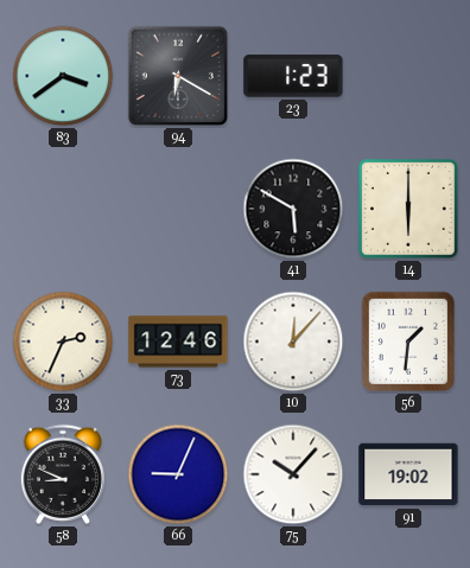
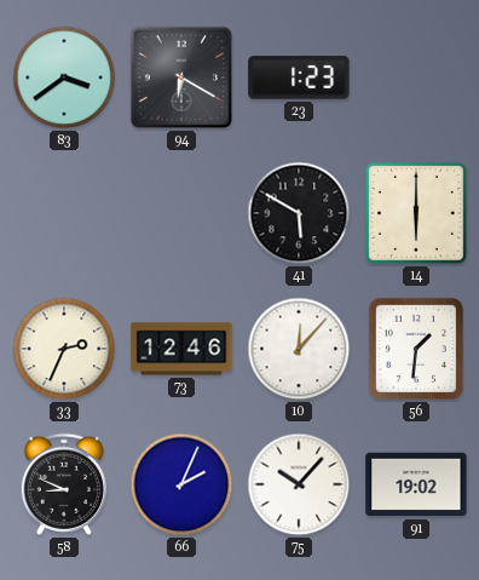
66: 9:04 -> 2:04 (181, 484)
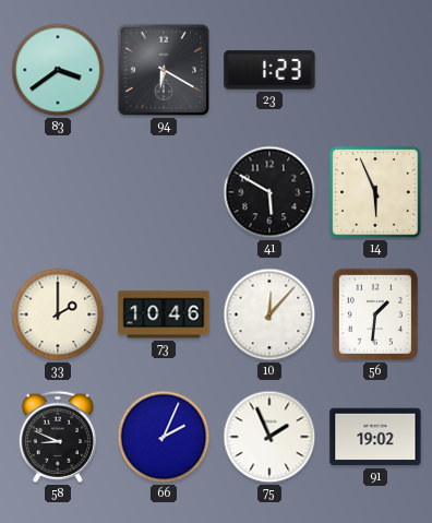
14: 6:00 -> 5:56 (375, 192)
33: 2:34 -> 2:00 (58, 314)
73: 12:46 -> 10:46 (164, 314)
75: 10:07 -> 1:56 (269, 437)
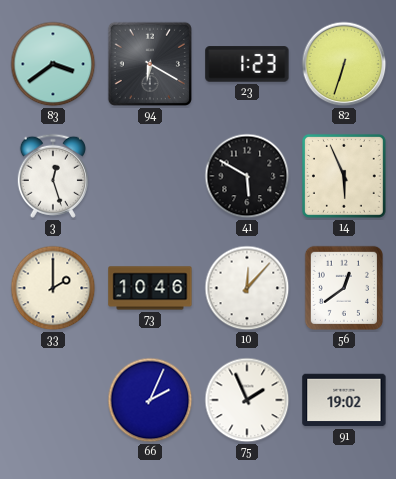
82: none -> 6:33 (344, 64)
3: none -> 12:27 (53, 176)
56: 1:31 -> 12:39 (344, 288)
58: 8:49 -> none (58, 437)
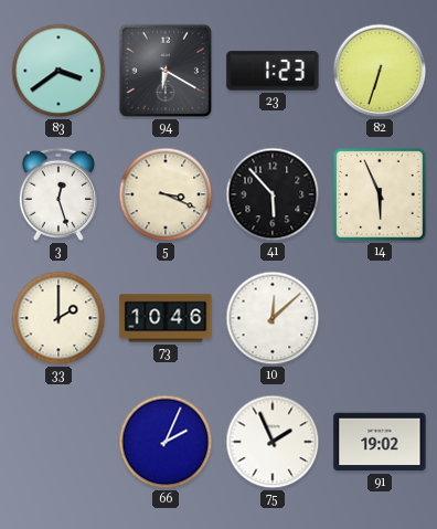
5: none -> 3:19 (166, 194)
41: 5:50 -> 5:53 (273, 194)
10: 12:07 -> 12:08 (273, 318)
56: 12:39 -> none (344, 288)
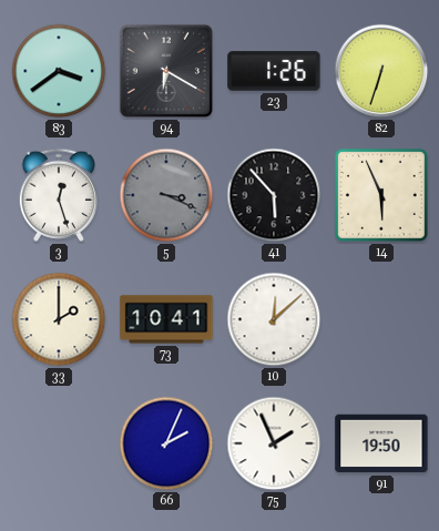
23: 1:23 -> 1:26 (274, 71)
5 dial: cream -> grey (166, 195)
73: 10:46 -> 10:41 (166, 319)
91: 19:02 -> 19:50 (381, 443)
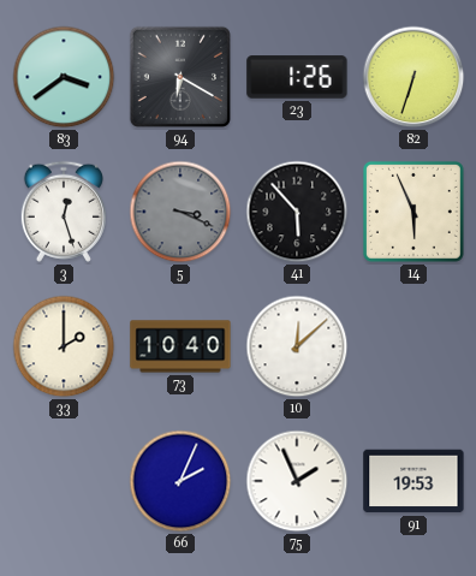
73: 10:41 -> 10:40 (180, 346)
91: 19:50 -> 19:53 (413, 481)
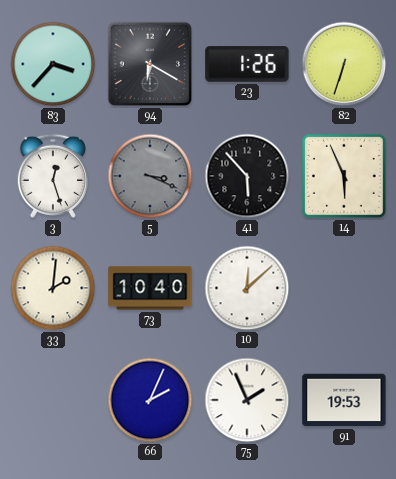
83: 3:39 -> 3:37 (53, 64)
33: 2:00 -> 2:01 (53, 288)
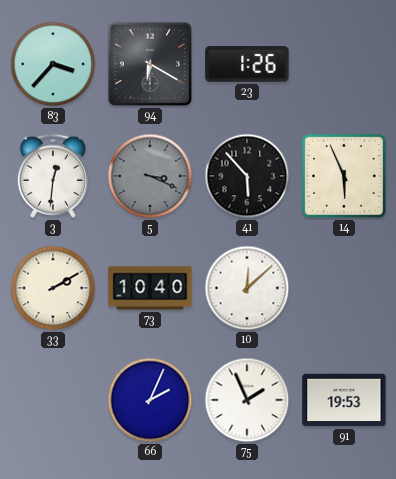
82: 6:33 -> none (344, 64)
3: 12:27 -> 12:31 (53, 176)
33: 2:01 -> 2:10 (53, 288)
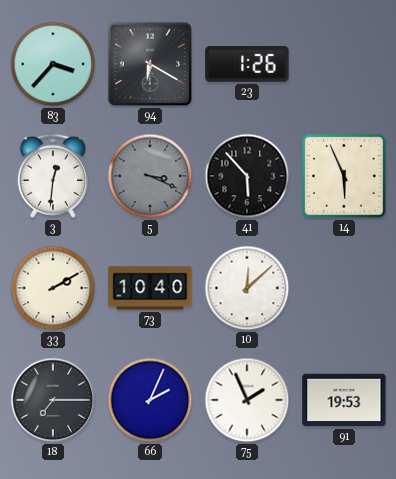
18: none -> 7:15 (53, 400)
